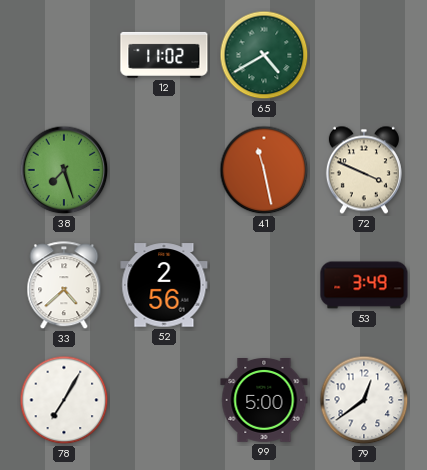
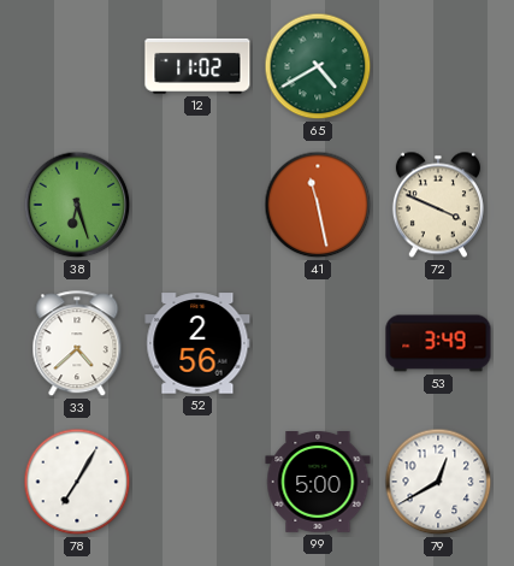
38: 7:27 -> 6:27 (77, 205)
79: 12:39 -> 12:40 (438, 482)
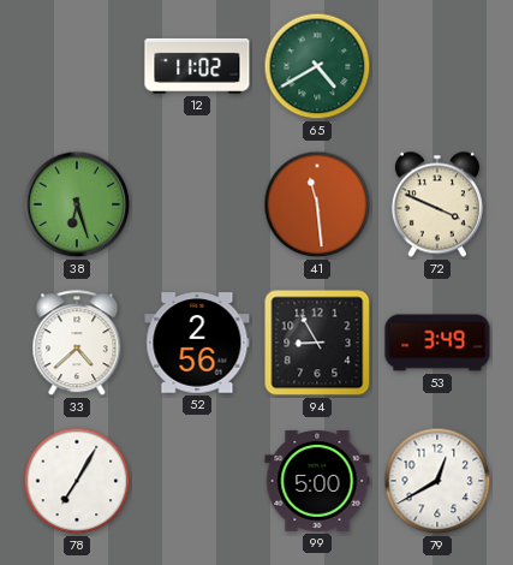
41: 11:28 -> 11:29 (317, 204)
94: none -> 8:55 (317, 343)
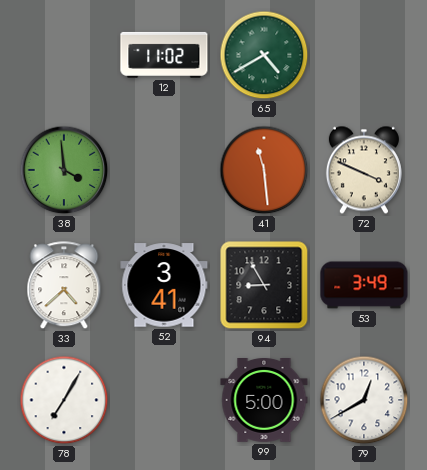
38: 6:27 -> 3:59 (64, 170)
52: 2:56 -> 3:41 (164, 285)
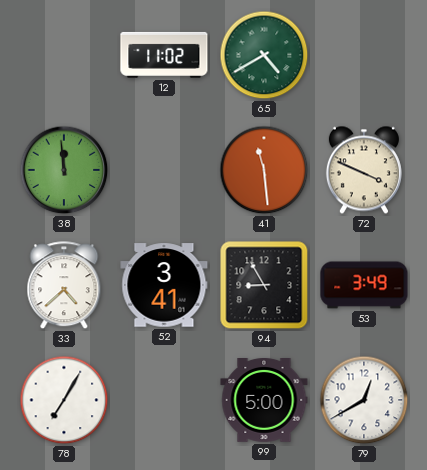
38: 3:59 -> 11:59 (64, 170)
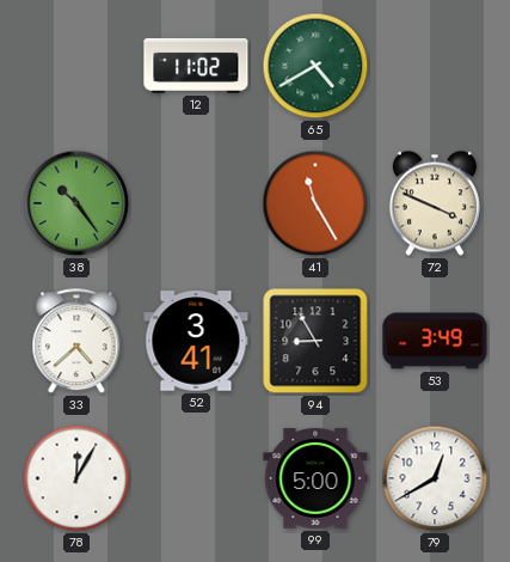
38: 11:59 -> 10:24 (76, 203)
41: 11:29 -> 11:25 (315, 203)
78: 7:05 -> 12:05 (76, 478)
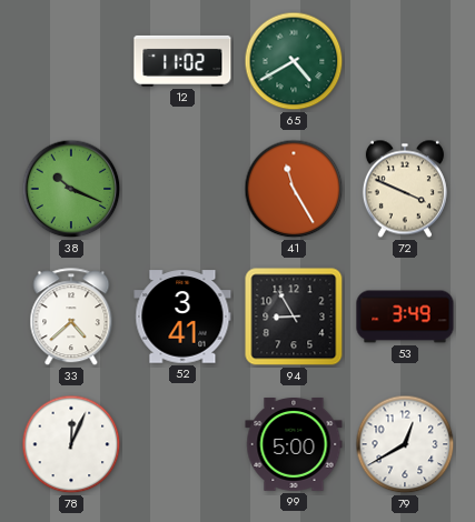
38: 10:24 -> 10:19 (71, 189)
78: 12:05 -> 12:04 (71, 444)
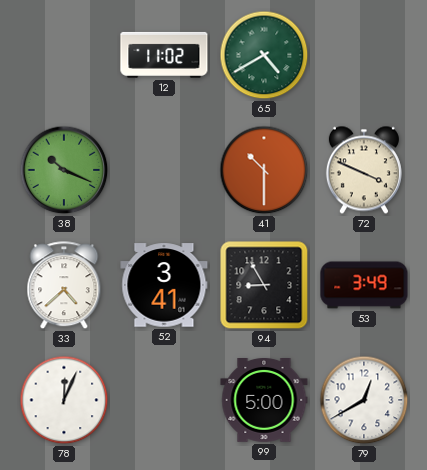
41: 11:25 -> 10:30 (264, 170)
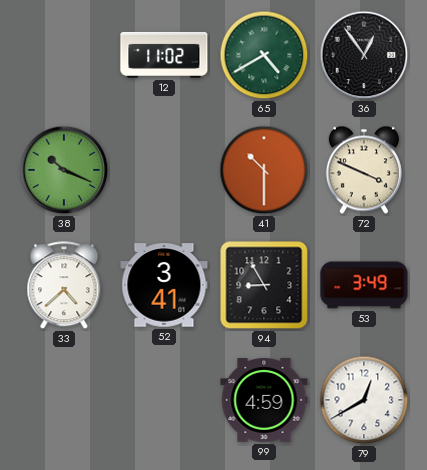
36: none -> 12:54 (364, 55)
78: 12:04 -> none (64, 400)
99: 5:00 -> 4:59 (264, 401)
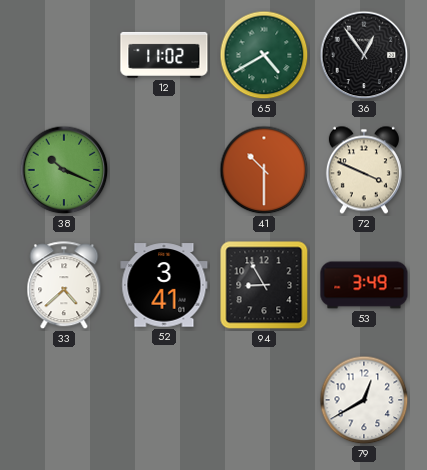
99: 4:59 -> none (264, 401)
